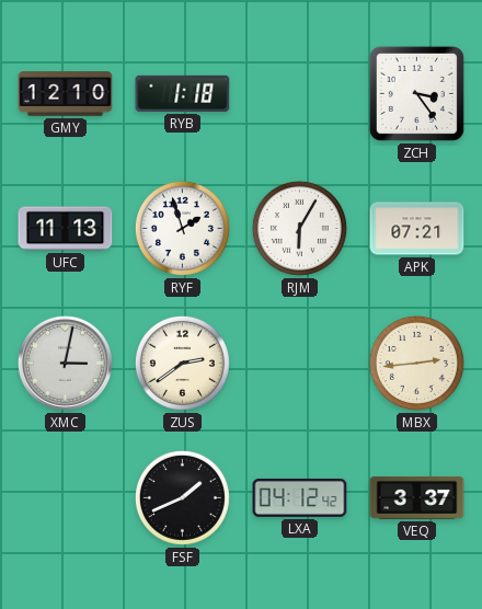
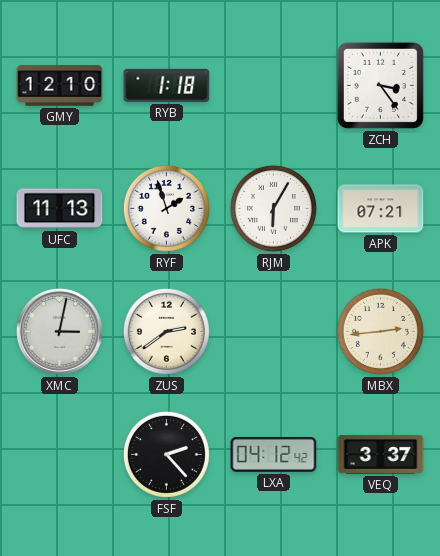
FSF: 1:41 -> 2:23 (166, 454)
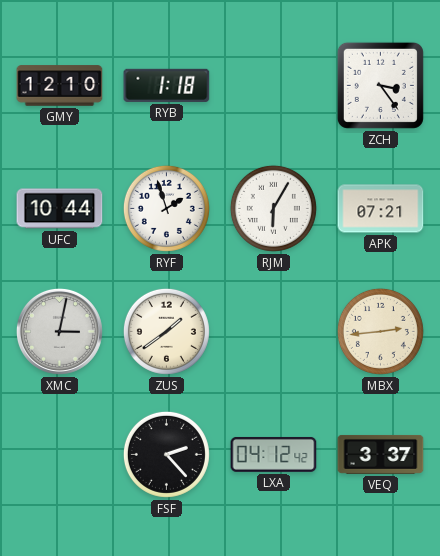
UFC: 11:13 -> 10:44 (60, 209)
ZUS: 2:39 -> 1:39 (166, 331)
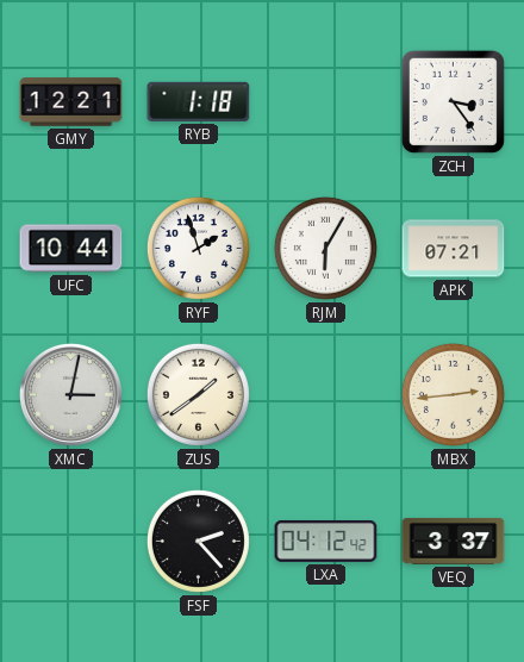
GMY: 12:10 -> 12:21 (71, 102)
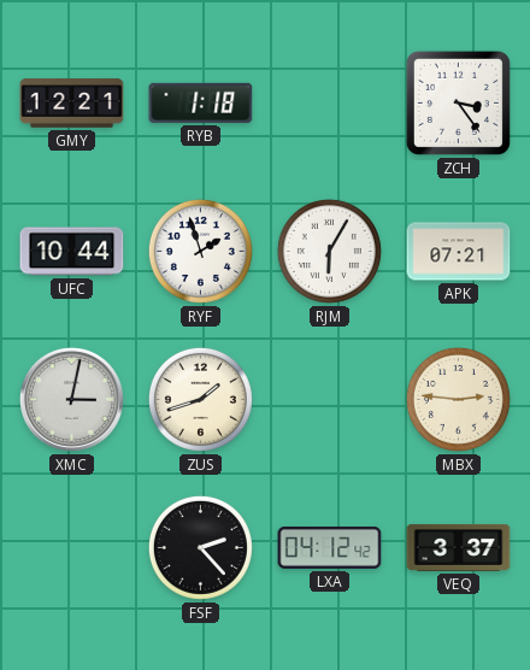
ZUS: 1:39 -> 1:42 (200, 399)
MBX: 2:44 -> 2:46 (458, 399)
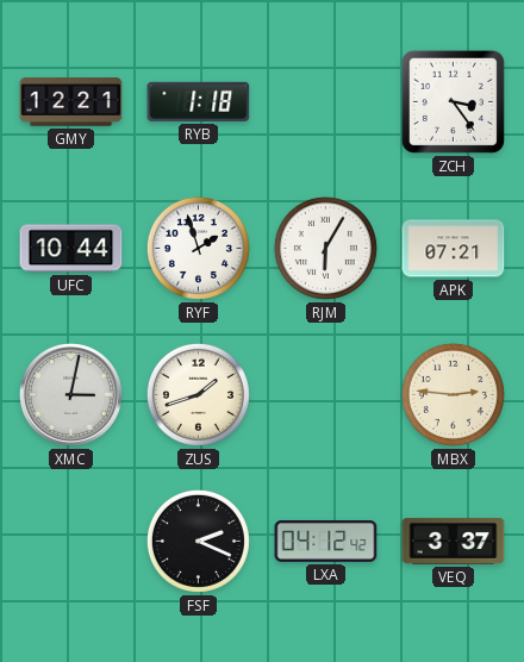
FSF: 2:23 -> 2:19 (198, 541)
